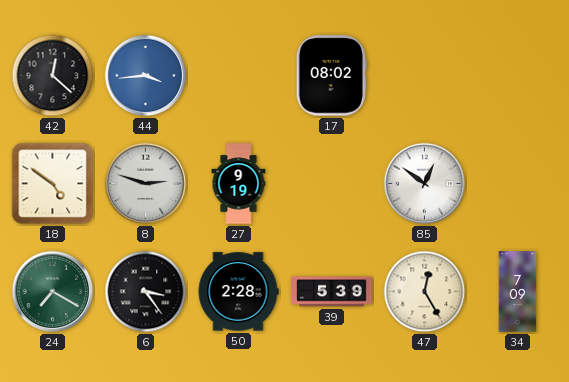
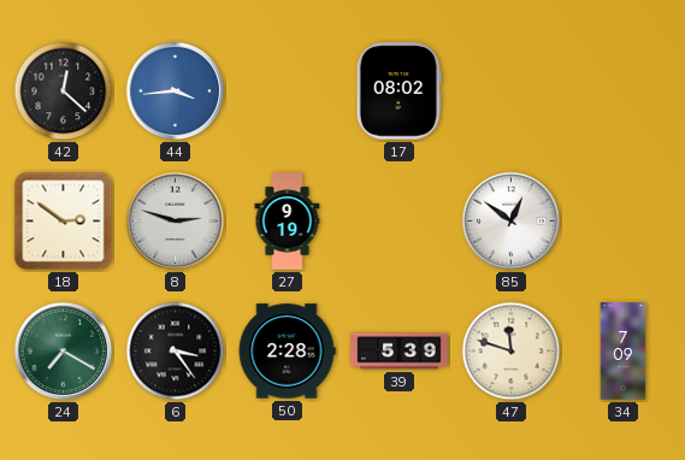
18: 4:51 -> 2:51 (64, 222)
47: 12:25 -> 11:48 (512, 352)
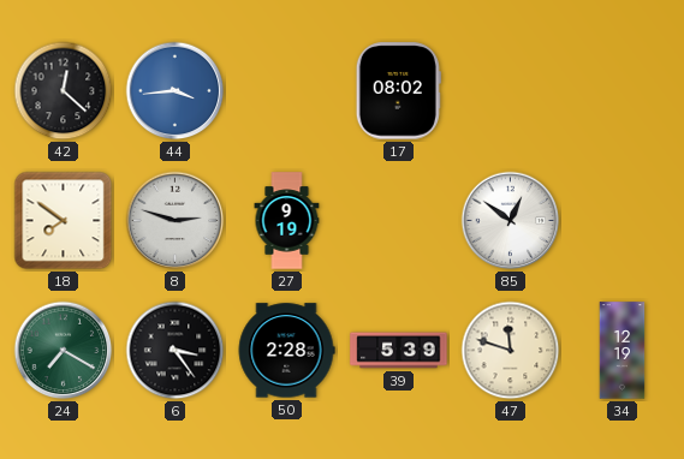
18: 2:51 -> 7:51 (64, 221)
34: 7:09 -> 12:19 (623, 351)
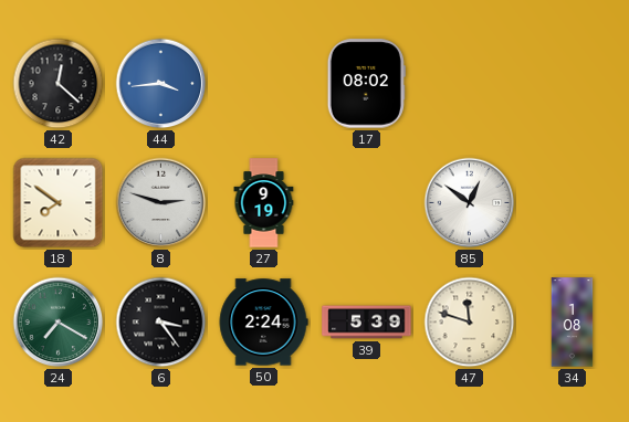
50: 2:28 -> 2:24 (263, 323)
34: 12:19 -> 1:08 (573, 323)
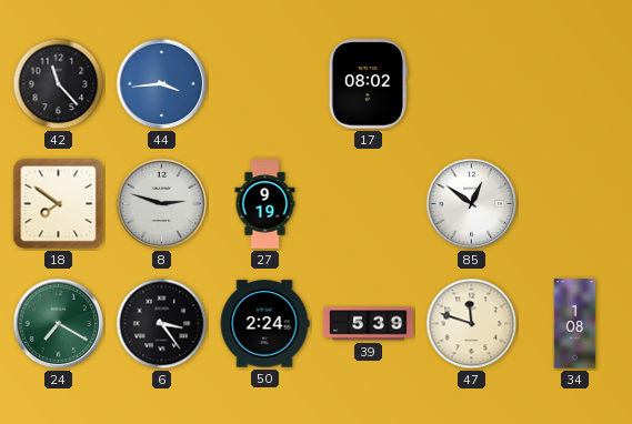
42: 12:22 -> 11:23 (59, 84)
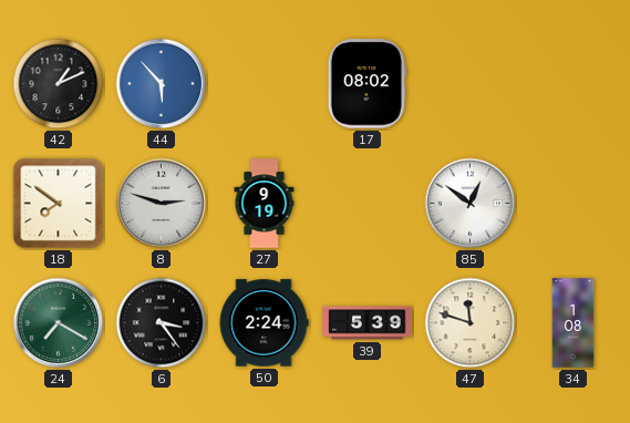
42: 11:23 -> 1:11 (59, 84)
44: 3:44 -> 5:53 (162, 84)
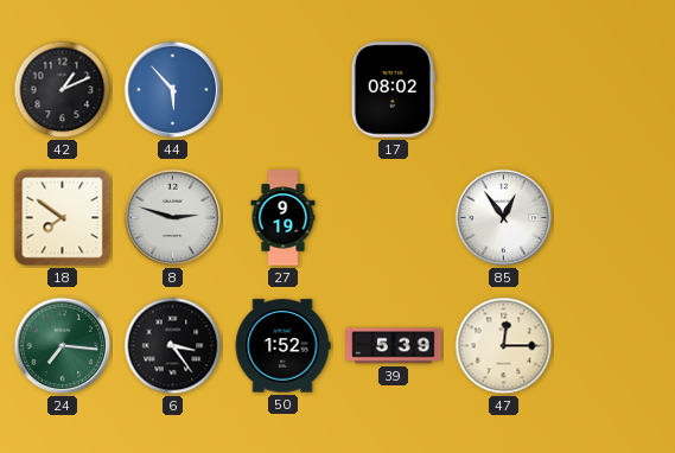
85: 12:51 -> 12:54 (504, 218)
24: 7:20 -> 7:16 (63, 346)
50: 2:24 -> 1:52 (282, 346)
47: 11:48 -> 12:15 (504, 346)
34: 1:08 -> none (574, 323)
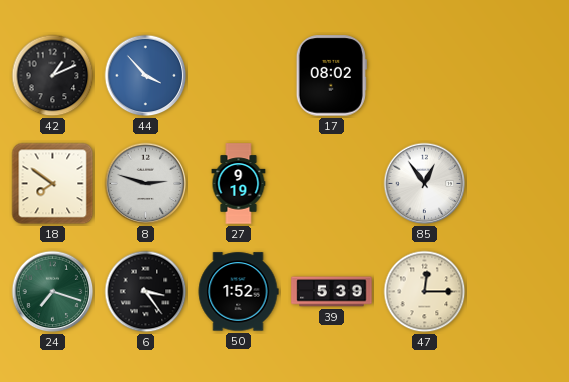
44: 5:53 -> 3:53 (146, 76)
24: 7:16 -> 7:18 (53, 292)
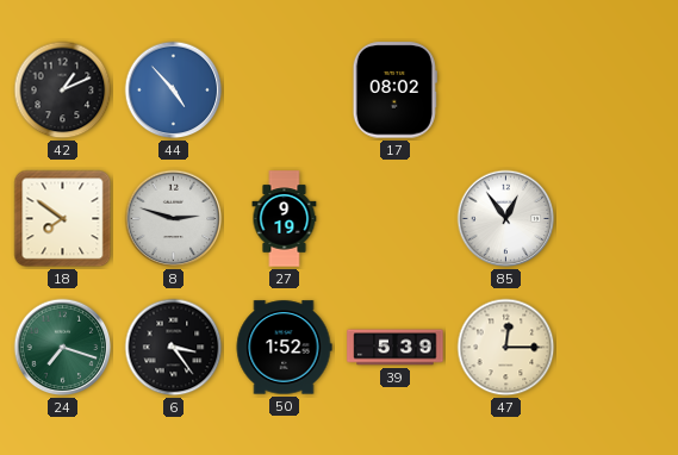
44: 3:53 -> 4:53 (174, 91)
